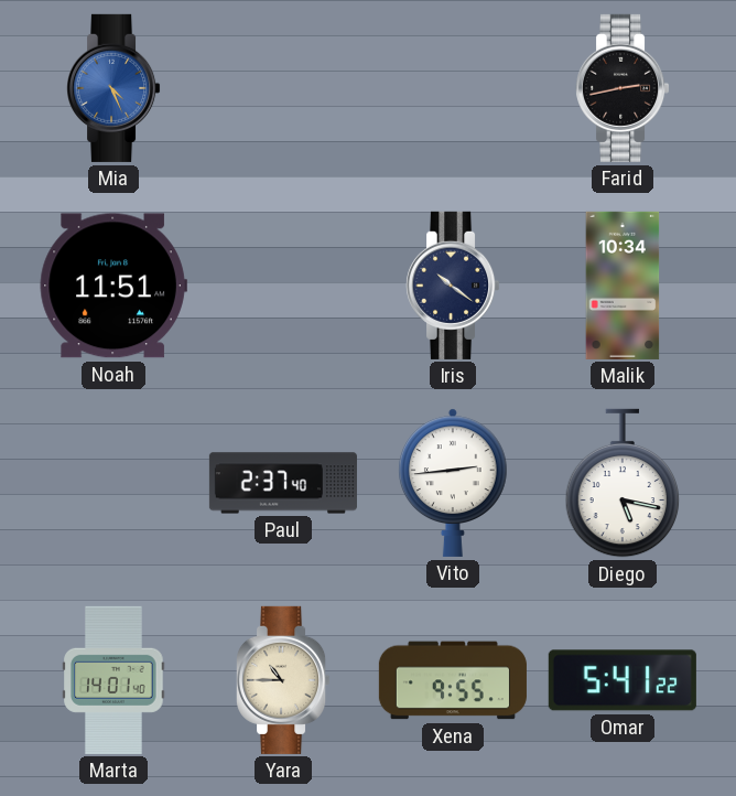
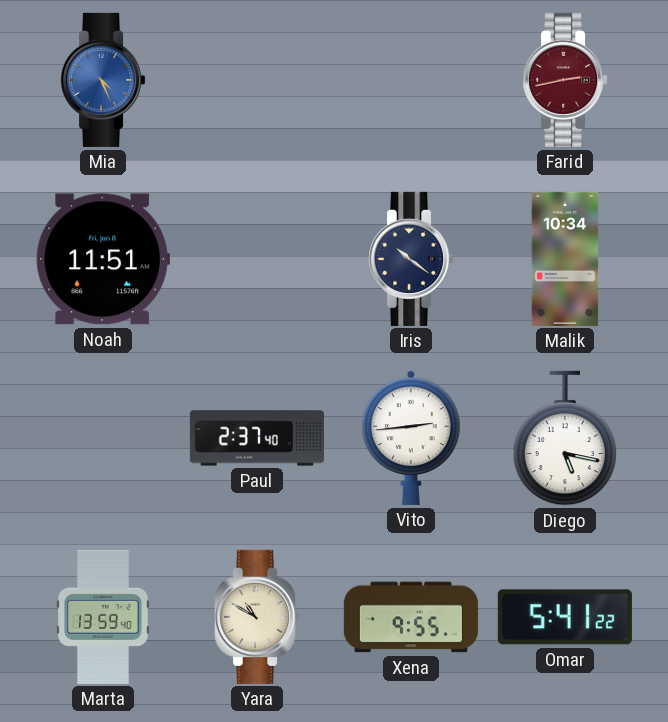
Farid dial: black -> burgundy (566, 80)
Marta: 14:01 -> 13:59 (103, 617)
Yara: 10:45 -> 10:50 (258, 617)
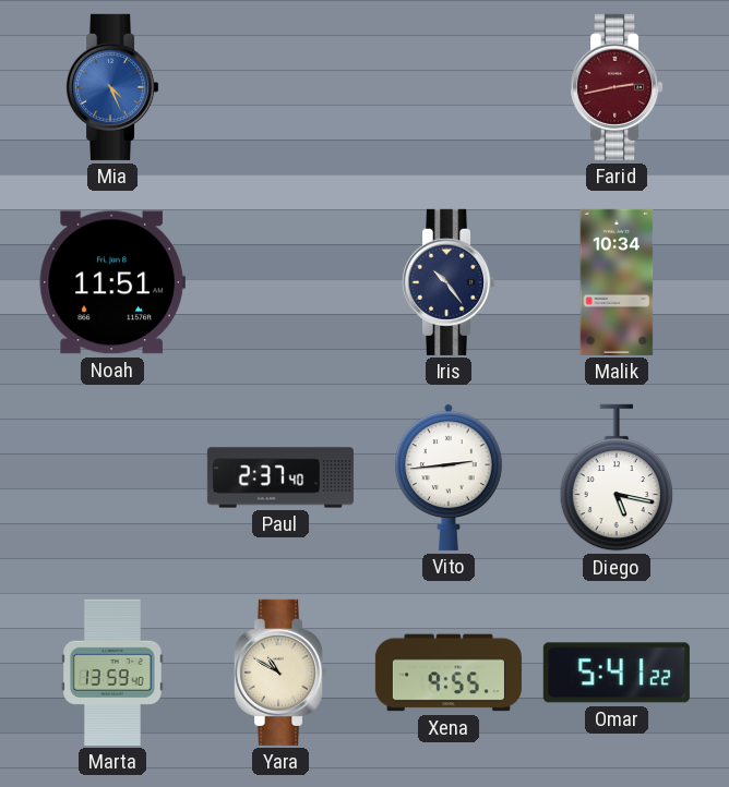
Iris: 10:21 -> 10:24 (450, 282)
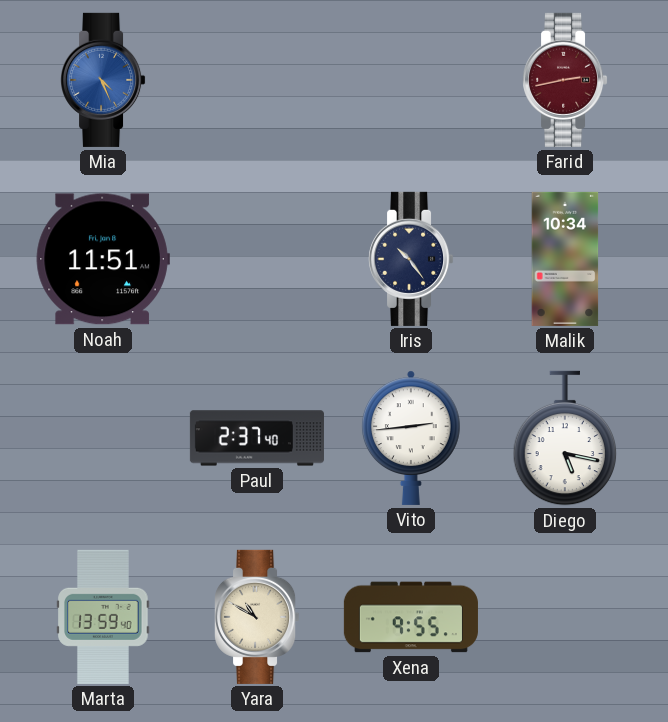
Omar: 5:41 -> none (617, 673)
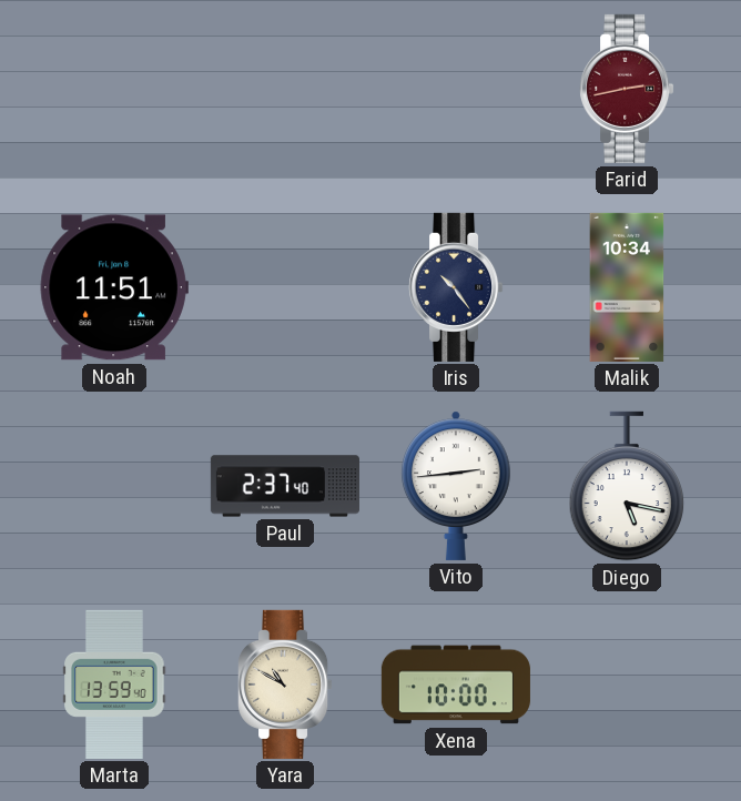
Mia: 4:26 -> none (104, 80)
Xena: 9:55 -> 10:00 (456, 685)
